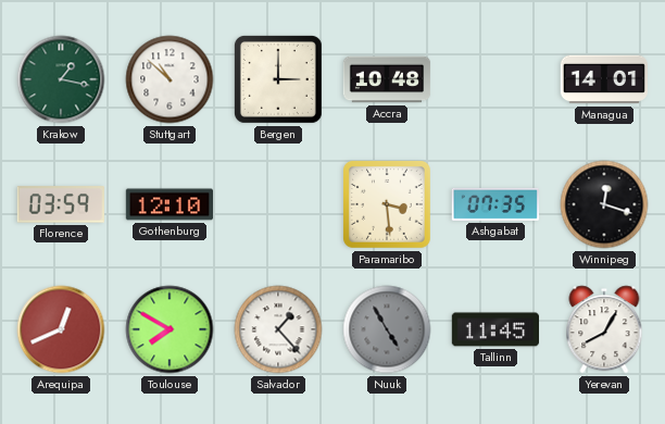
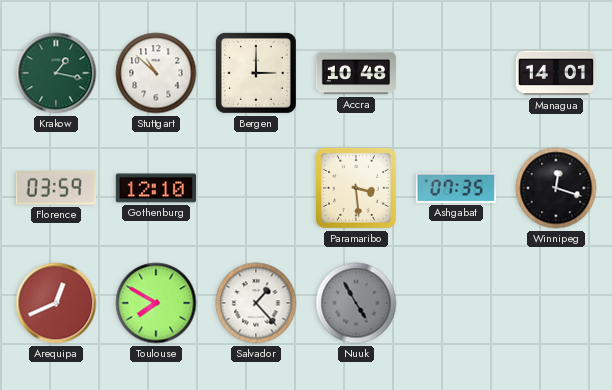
Tallinn: 11:45 -> none (494, 329)
Yerevan: 8:05 -> none (604, 329)
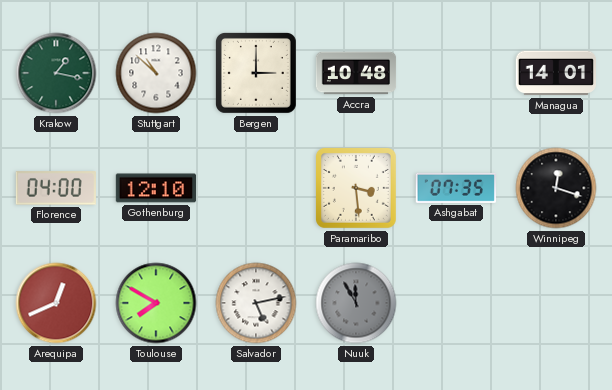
Florence: 03:59 -> 04:00 (56, 188)
Salvador: 1:23 -> 5:13 (256, 303)
Nuuk: 4:55 -> 11:55 (356, 303)
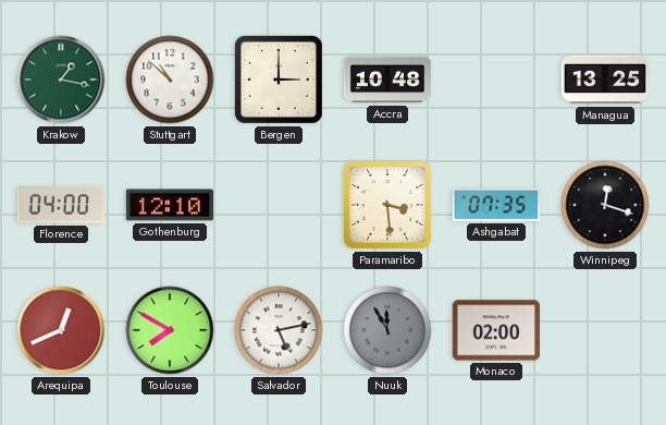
Managua: 14:01 -> 13:25 (604, 80)
Monaco: none -> 02:00 (495, 330)
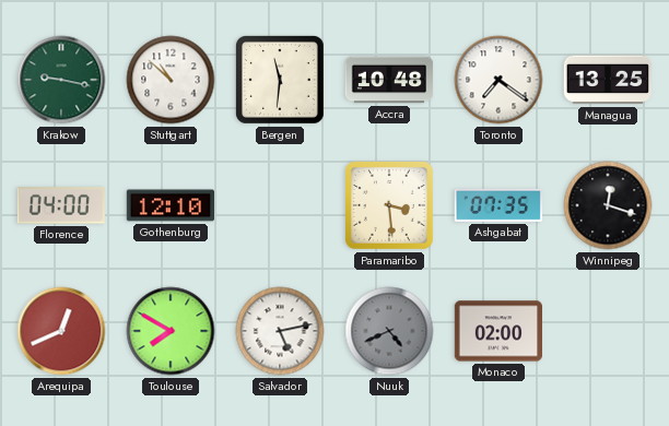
Krakow: 1:17 -> 9:17 (61, 80)
Bergen: 3:00 -> 11:31 (280, 80)
Toronto: none -> 7:21 (498, 80)
Nuuk: 11:55 -> 4:41 (389, 331)
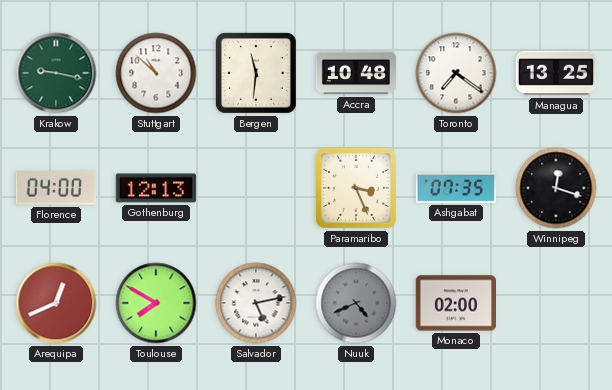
Gothenburg: 12:10 -> 12:13 (155, 188)
Paramaribo: 3:29 -> 3:26 (356, 188)
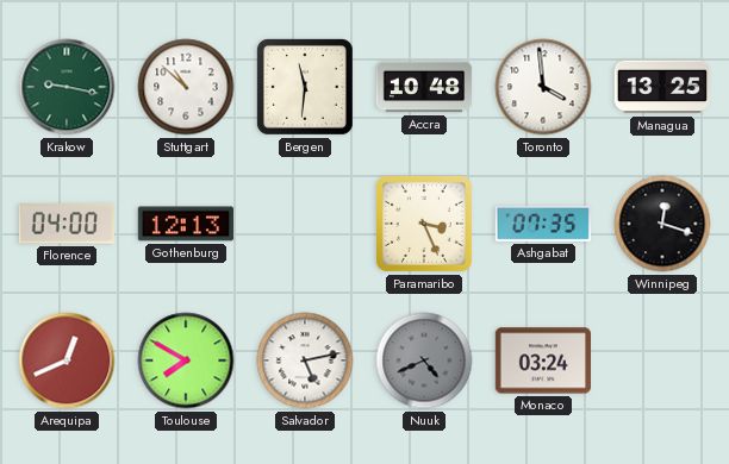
Toronto: 7:21 -> 3:59 (543, 87)
Monaco: 02:00 -> 03:24 (542, 360)
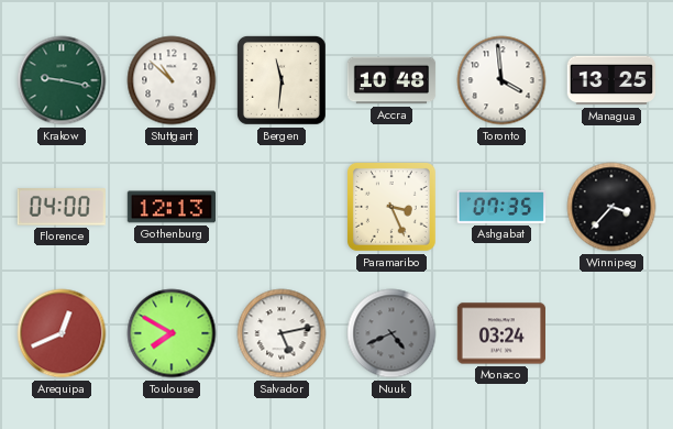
Winnipeg: 12:18 -> 3:37 (611, 207)
